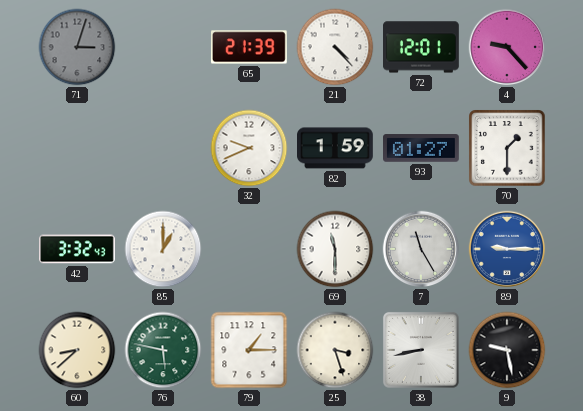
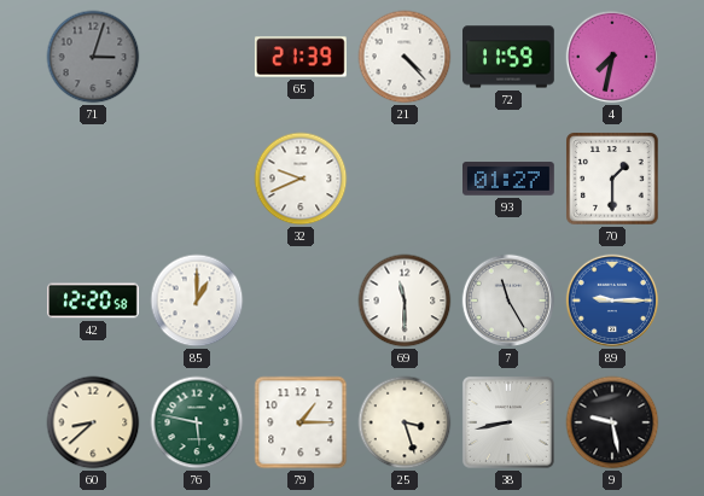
72: 12:01 -> 11:59 (510, 57)
4: 9:23 -> 7:32 (612, 57)
82: 1:59 -> none (336, 148)
42: 3:32 -> 12:20 (94, 300)
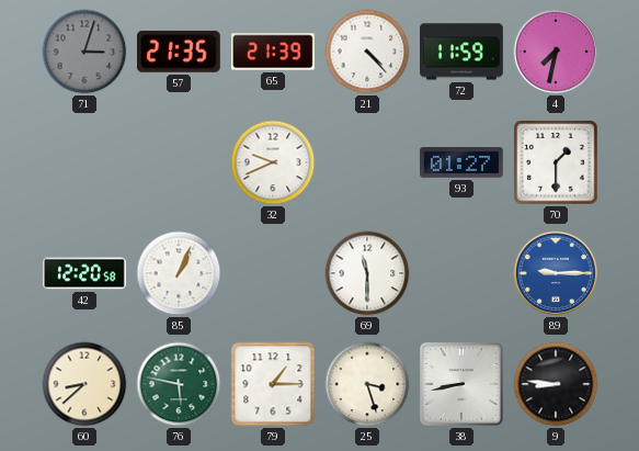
57: none -> 21:35 (179, 52)
85: 1:00 -> 1:04 (179, 273)
7: 11:25 -> none (508, 300)
9: 9:28 -> 8:46 (556, 384)
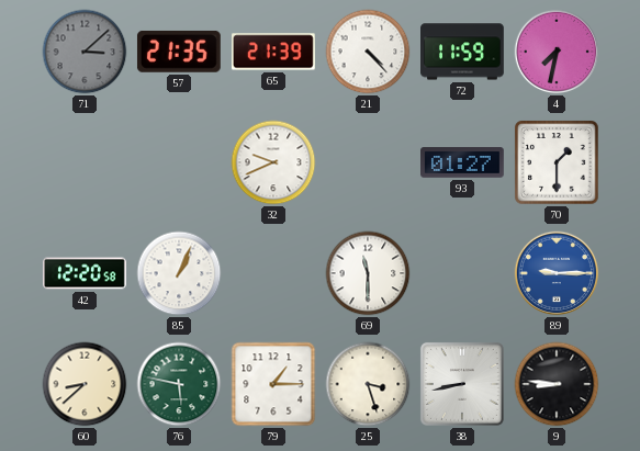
71: 3:03 -> 3:08 (85, 52)
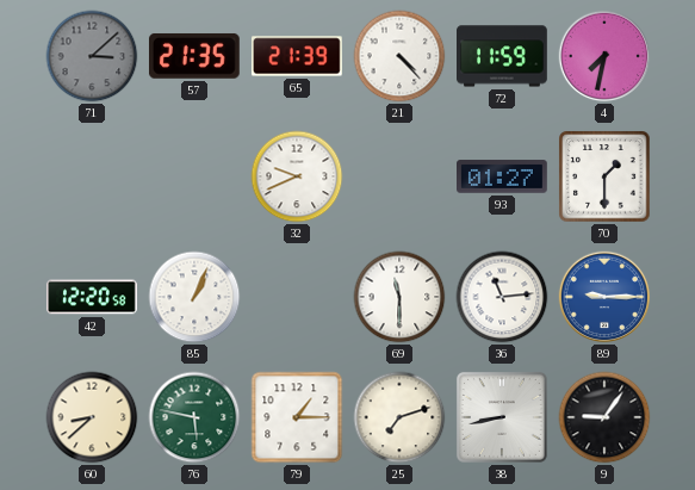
36: none -> 11:14 (502, 297)
25: 3:27 -> 7:12 (399, 417)
9: 8:46 -> 9:06 (604, 417)
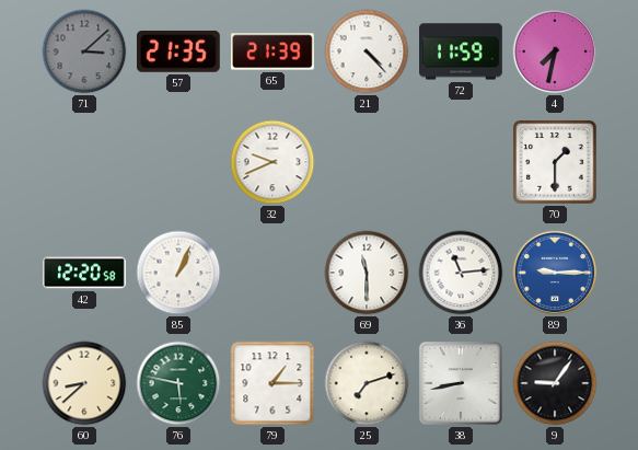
93: 01:27 -> none (503, 176)
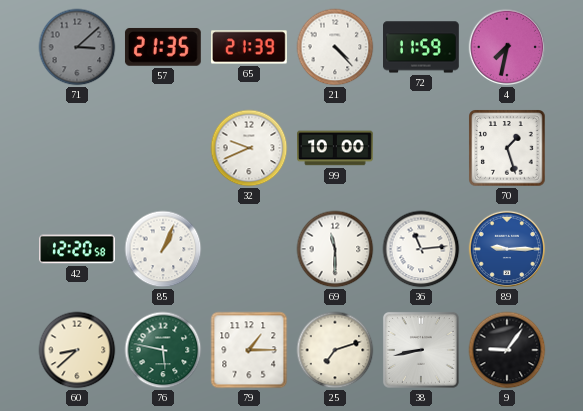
99: none -> 10:00 (336, 148)
70: 1:30 -> 1:27 (507, 148)
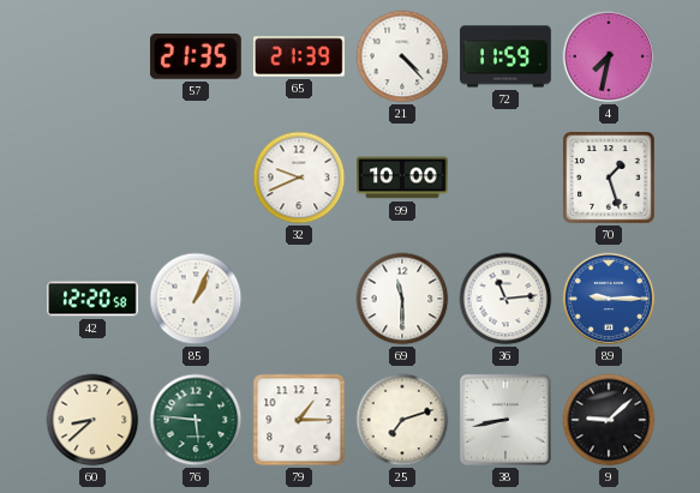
71: 3:08 -> none (77, 47)
76: 5:47 -> 5:46 (196, 420)
9: 9:06 -> 9:08 (609, 420)
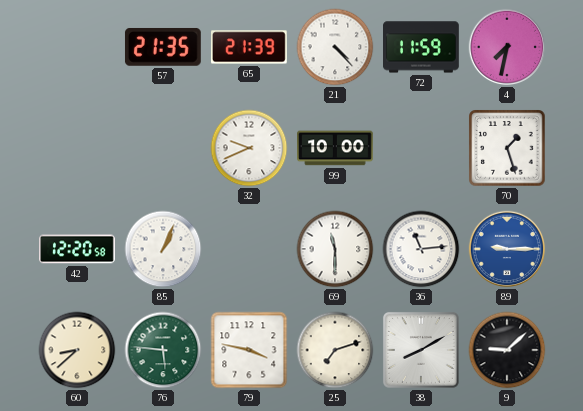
79: 1:15 -> 3:47 (249, 350)
38: 8:43 -> 8:10 (421, 350)
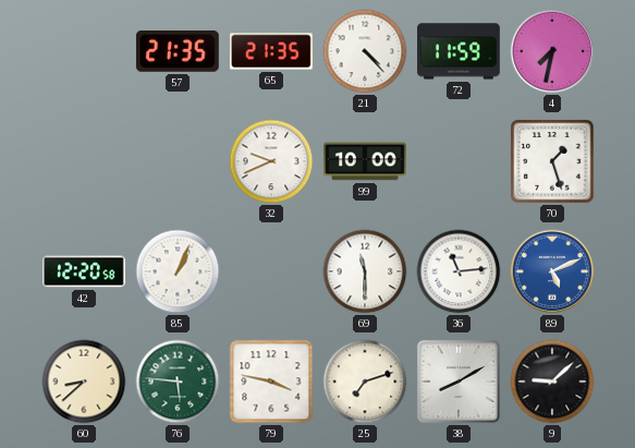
65: 21:39 -> 21:35 (271, 51)
89: 9:15 -> 5:11 (552, 271)
